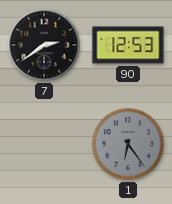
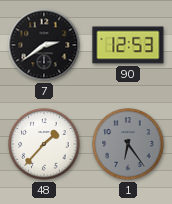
48: none -> 1:37 (44, 144)
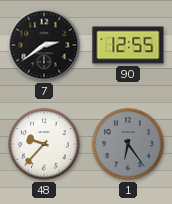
90: 12:53 -> 12:55 (128, 45)
48: 1:37 -> 9:37 (44, 144)
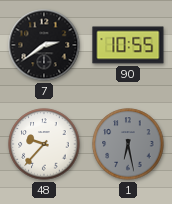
90: 12:55 -> 10:55 (128, 45)
1: 6:24 -> 6:28 (128, 144)
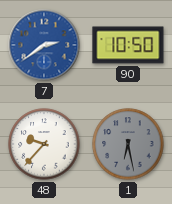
7 dial: black -> blue (44, 45)
90: 10:55 -> 10:50 (128, 45)
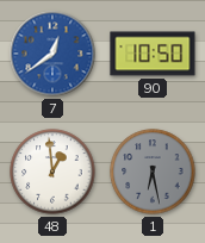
7: 2:39 -> 12:39 (52, 54)
48: 9:37 -> 12:59 (52, 172)
